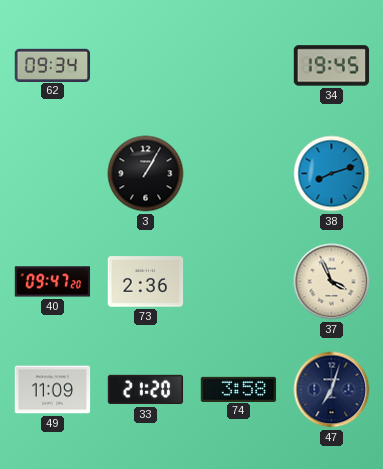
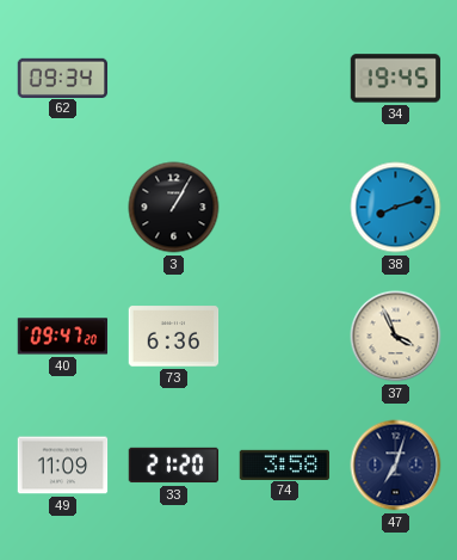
73: 2:36 -> 6:36 (174, 337)
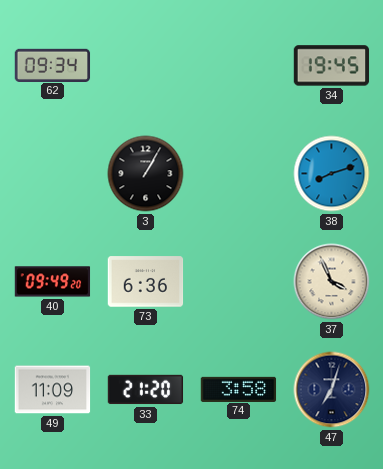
40: 09:47 -> 09:49 (53, 282)
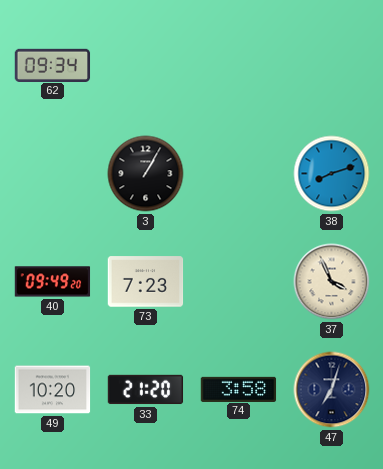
34: 19:45 -> none (332, 66)
73: 6:36 -> 7:23 (146, 282)
49: 11:09 -> 10:20 (53, 390)
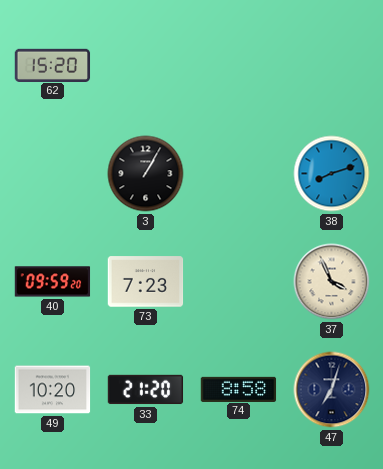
62: 09:34 -> 15:20 (53, 65)
40: 09:49 -> 09:59 (53, 282)
74: 3:58 -> 8:58 (239, 389)
